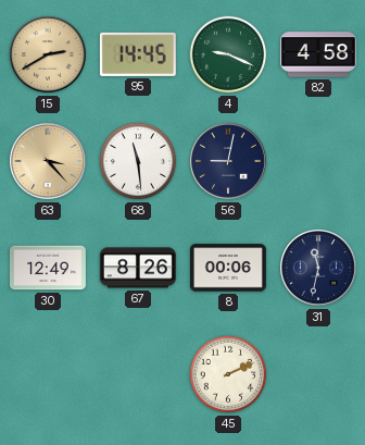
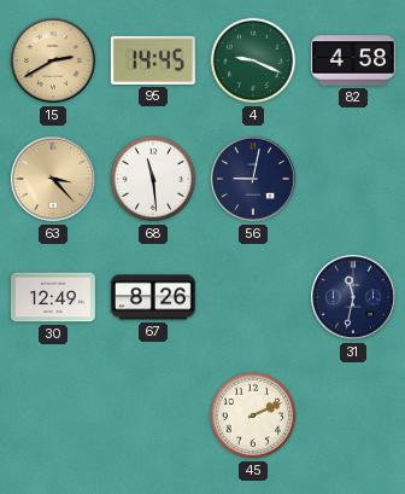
8: 00:06 -> none (228, 268)
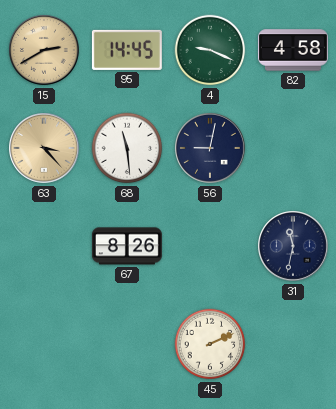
30: 12:49 -> none (53, 297)
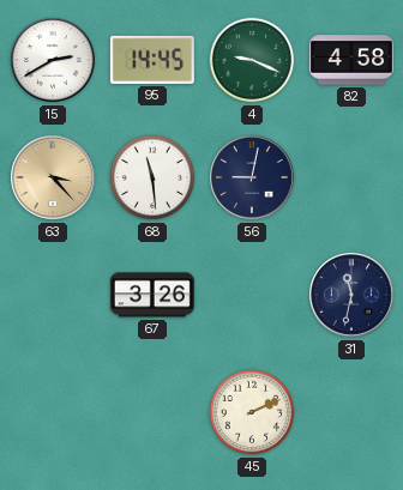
15 dial: champagne -> white (54, 61)
67: 8:26 -> 3:26 (152, 295)
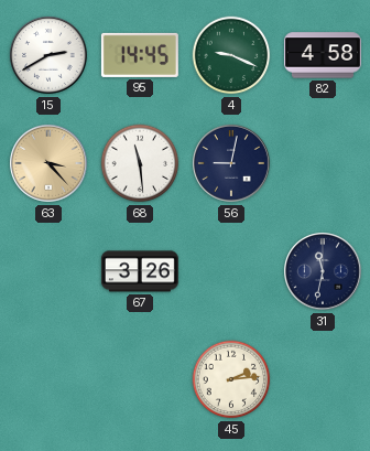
45: 2:11 -> 2:14 (231, 379)
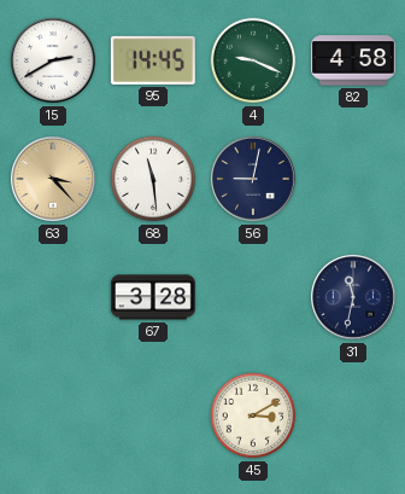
67: 3:26 -> 3:28 (153, 297)
45: 2:14 -> 3:10 (253, 415)
